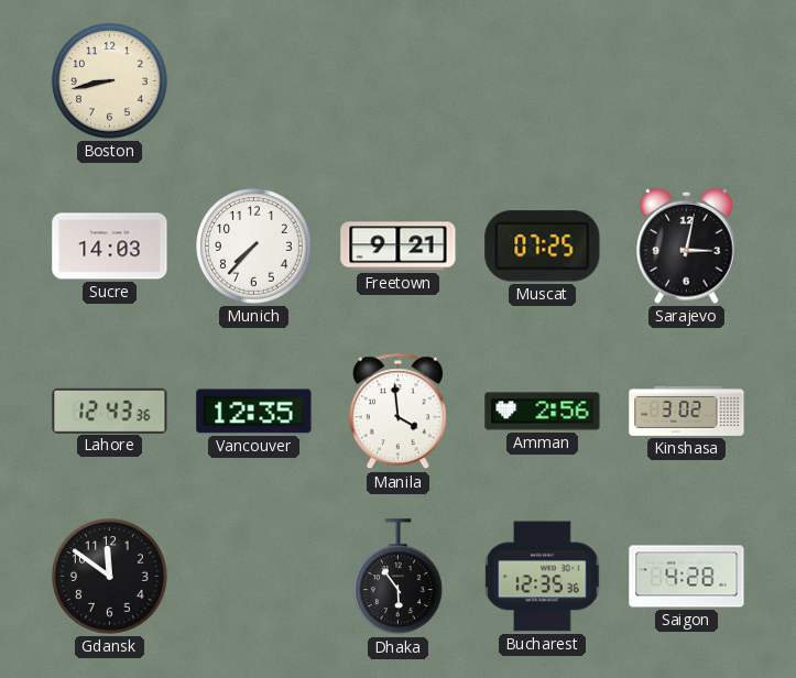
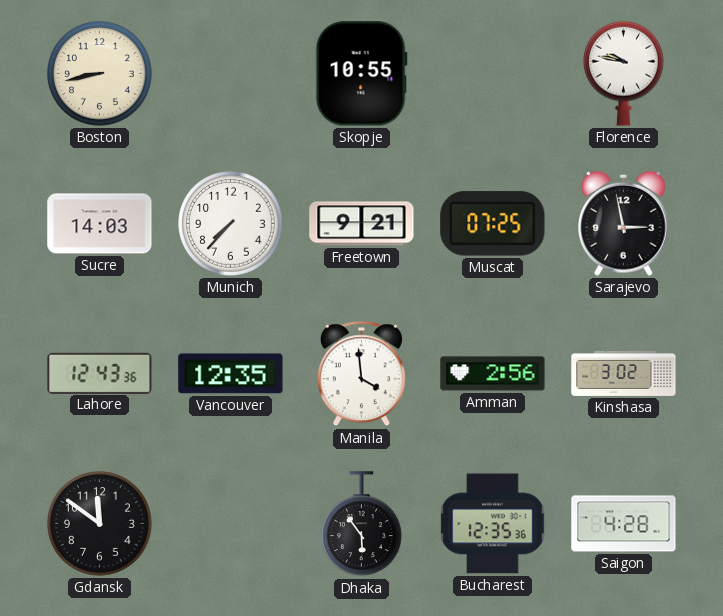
Skopje: none -> 10:55 (361, 74)
Florence: none -> 9:47 (623, 73)
Sarajevo: 3:02 -> 2:58 (624, 223)
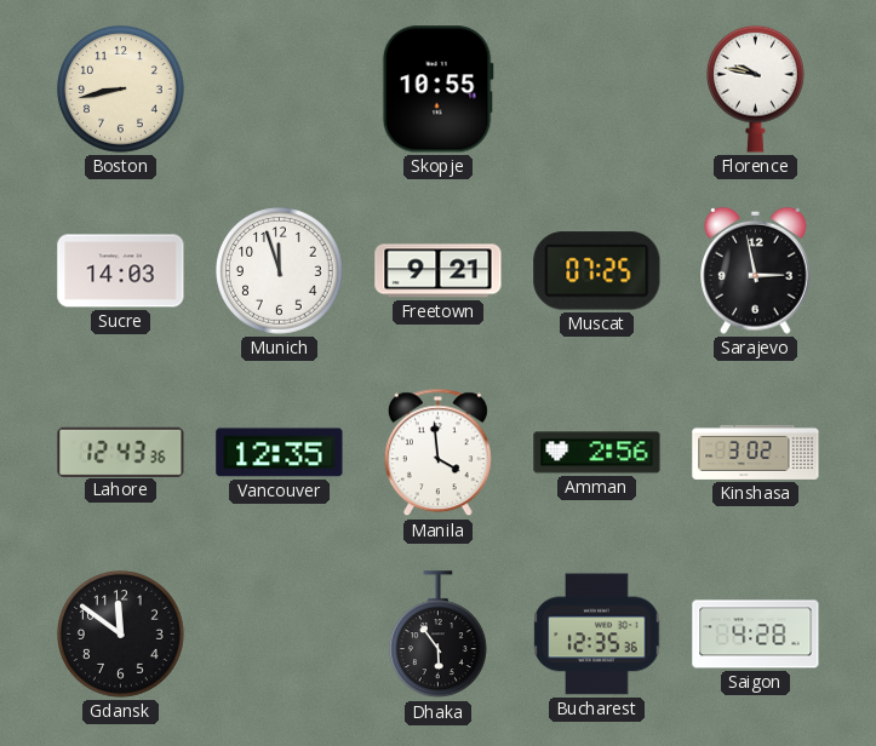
Munich: 7:37 -> 11:57 (280, 271)
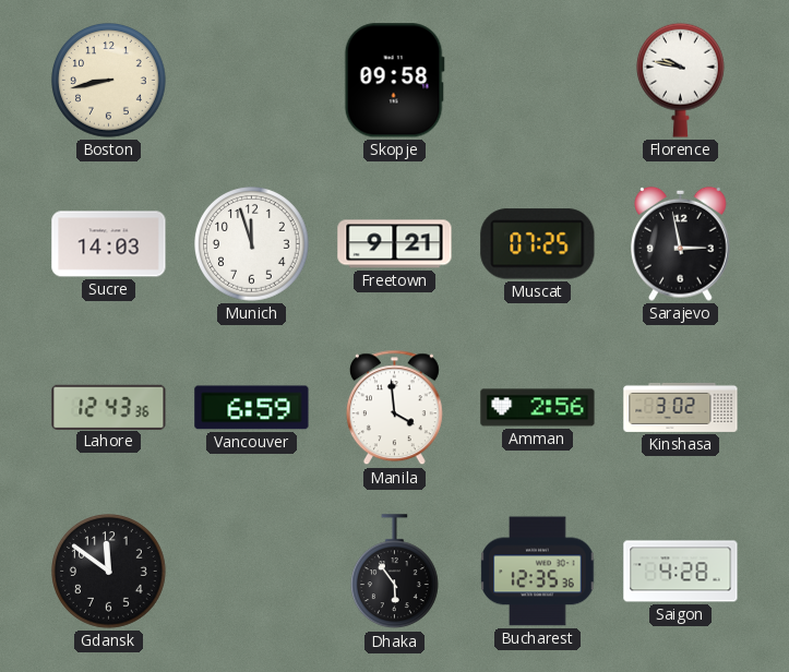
Skopje: 10:55 -> 09:58 (394, 81)
Vancouver: 12:35 -> 6:59 (252, 408)
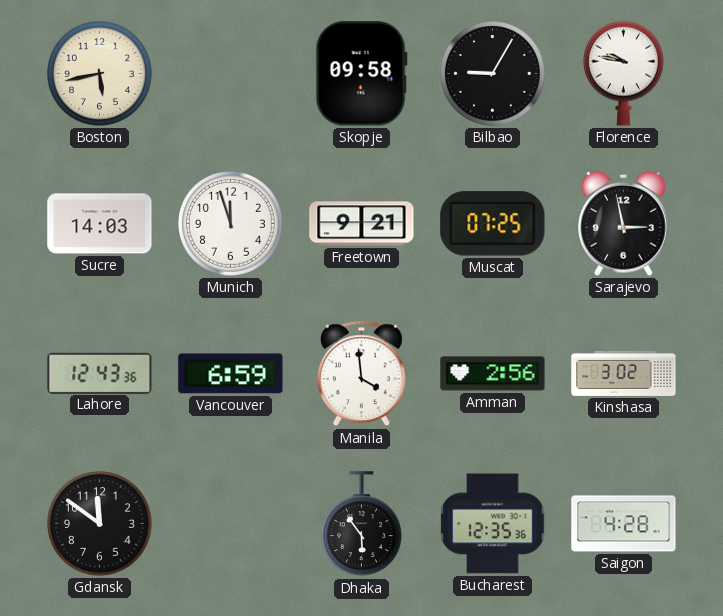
Boston: 8:43 -> 5:43 (100, 74)
Bilbao: none -> 9:05 (493, 74)
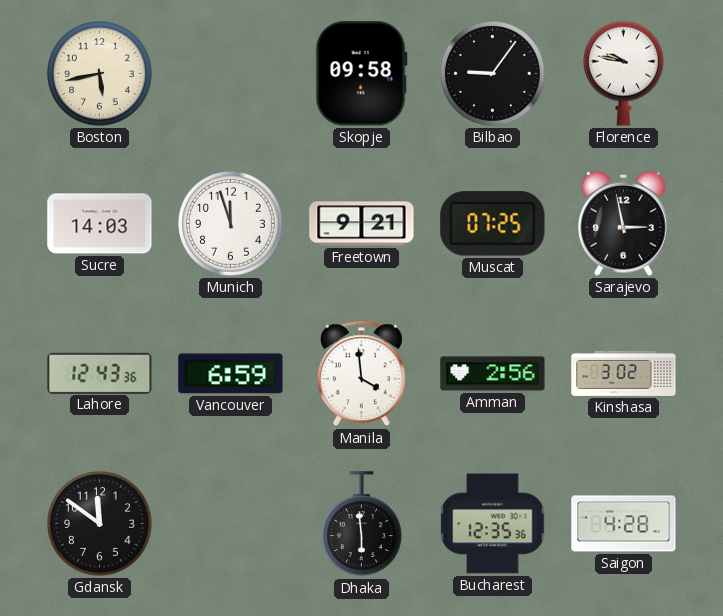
Bilbao: 9:05 -> 9:06 (493, 74)
Dhaka: 5:54 -> 5:59 (361, 524)
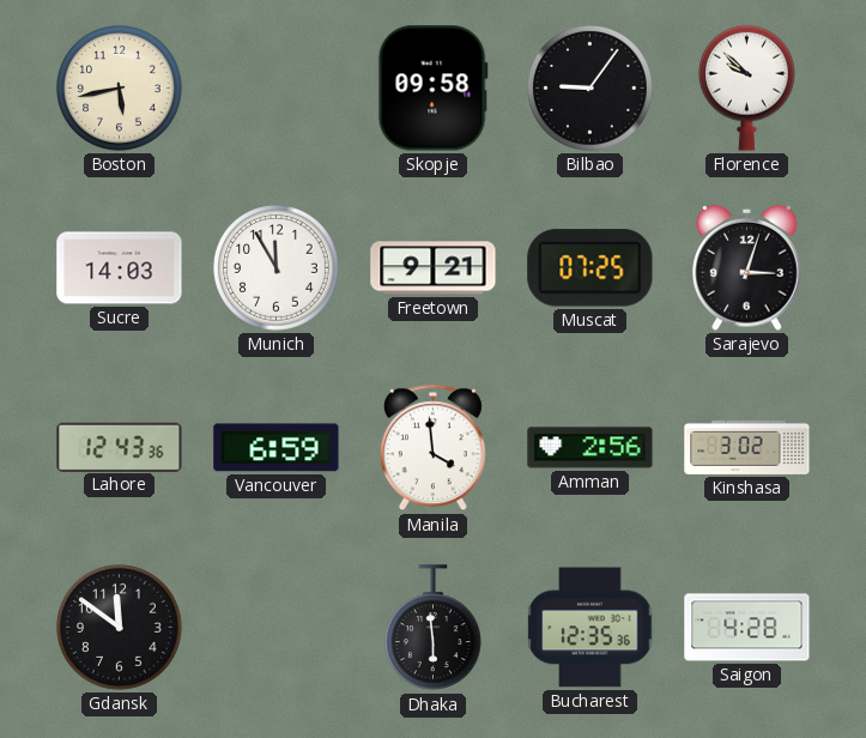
Florence: 9:47 -> 9:52 (746, 87)
Munich: 11:57 -> 11:55 (277, 268)
Sarajevo: 2:58 -> 3:03 (747, 267)
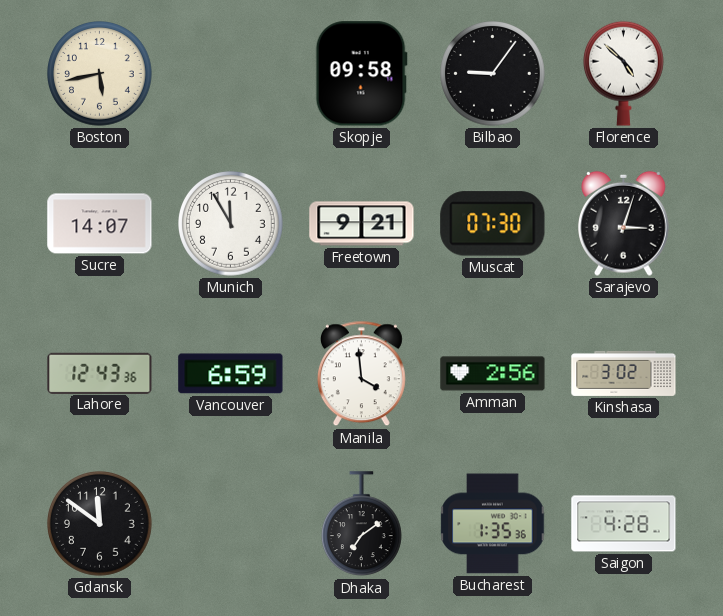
Florence: 9:52 -> 4:52 (623, 73)
Sucre: 14:03 -> 14:07 (100, 224)
Muscat: 07:25 -> 07:30 (493, 224)
Dhaka: 5:59 -> 7:09 (361, 524)
Bucharest: 12:35 -> 1:35 (493, 524)
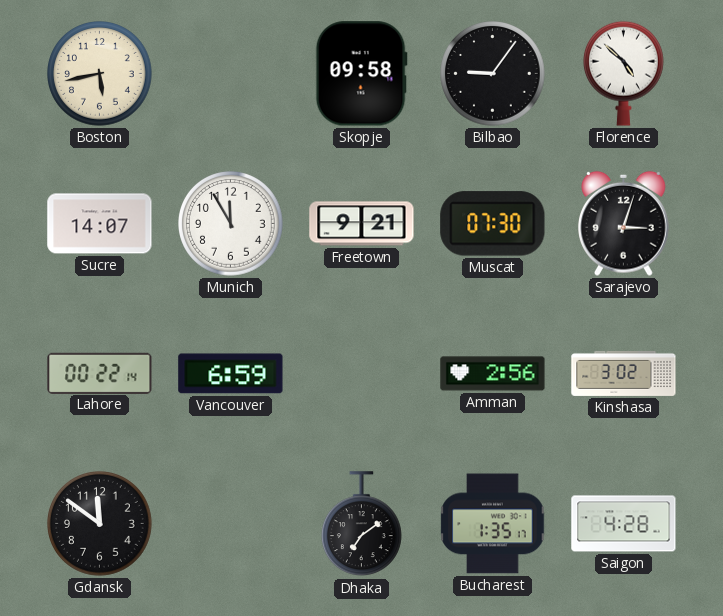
Lahore: 12:43 -> 00:22 (100, 373)
Manila: 3:59 -> none (361, 374)
Bucharest: 1:35:36 -> 1:35:17 (493, 524)
